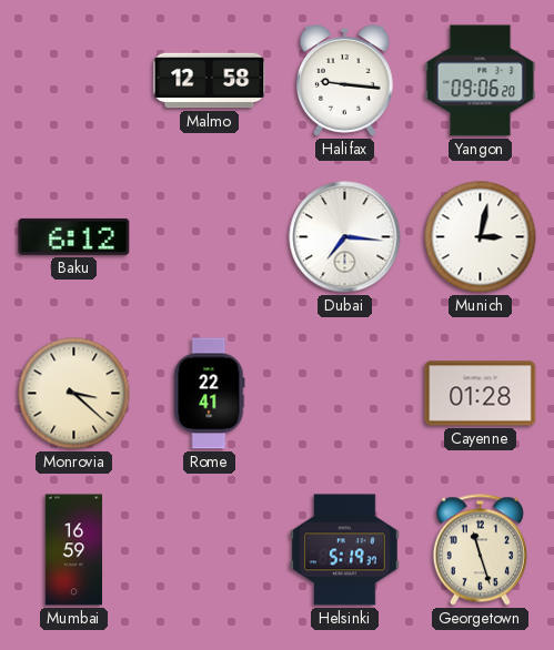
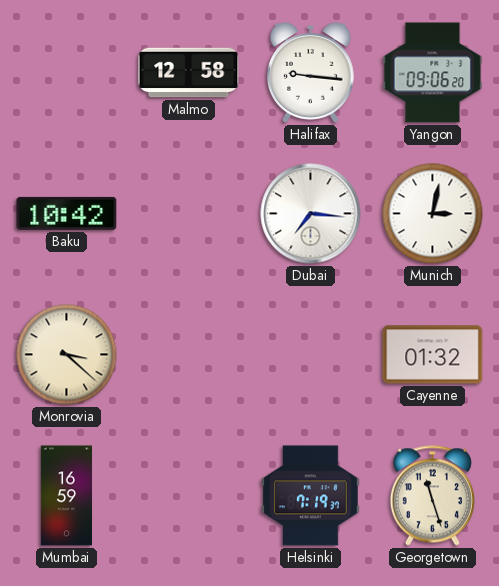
Baku: 6:12 -> 10:42 (67, 213)
Rome: 22:41 -> none (210, 394)
Cayenne: 01:28 -> 01:32 (433, 355)
Helsinki: 5:19 -> 7:19 (311, 496)
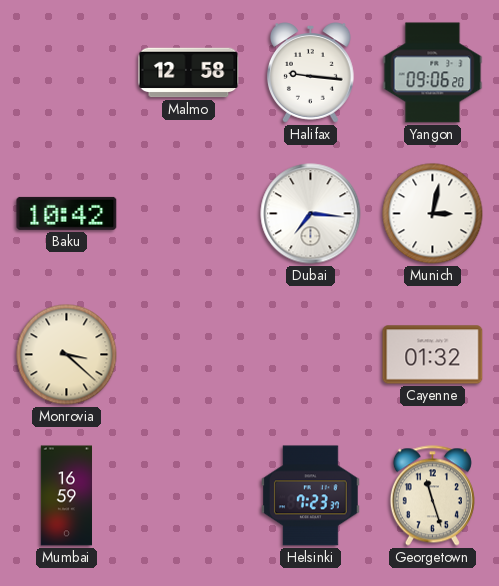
Helsinki: 7:19 -> 7:23 (311, 496)
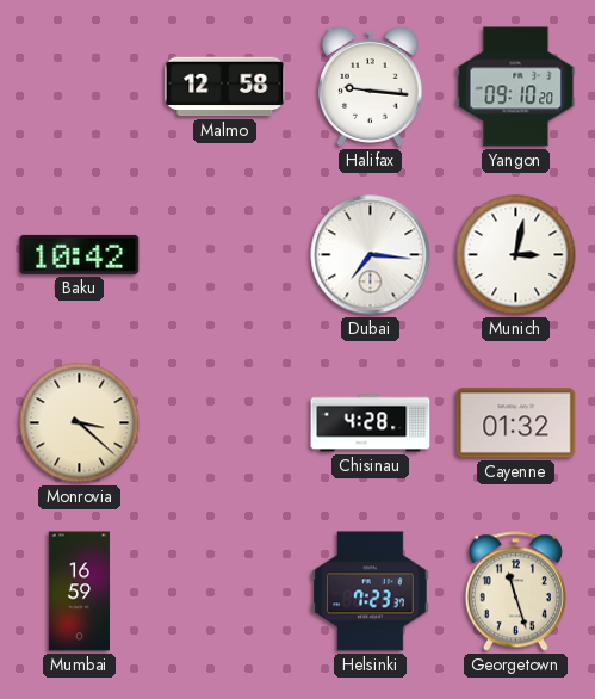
Yangon: 09:06 -> 09:10 (516, 87)
Chisinau: none -> 4:28 (371, 423)
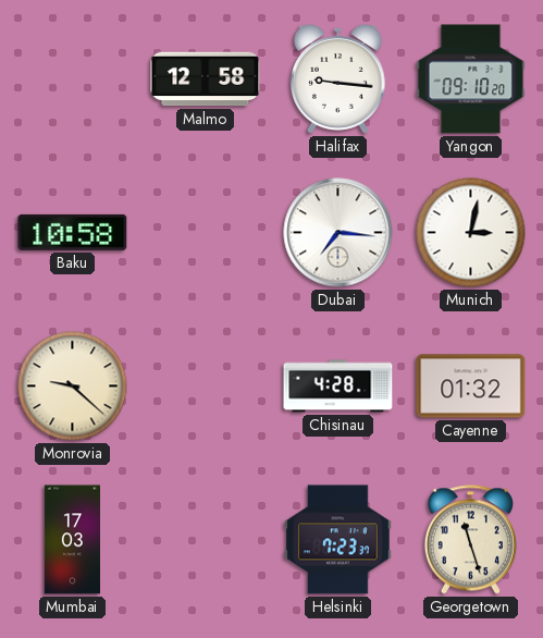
Baku: 10:42 -> 10:58 (73, 232)
Monrovia: 3:22 -> 9:22 (73, 387)
Mumbai: 16:59 -> 17:03 (72, 540)
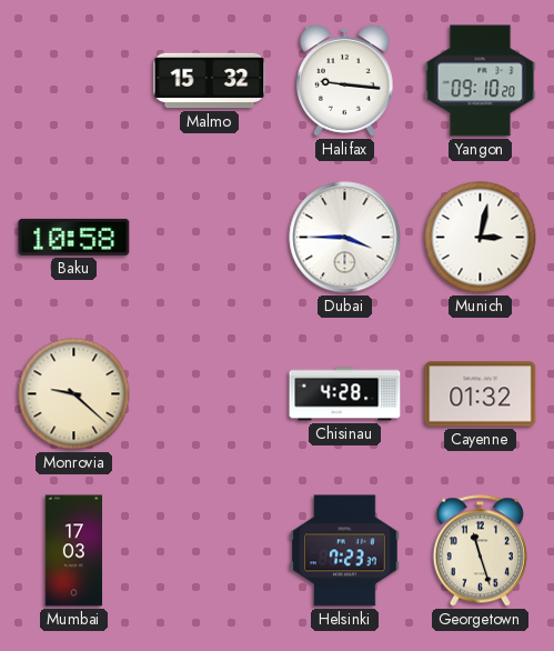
Malmo: 12:58 -> 15:32 (210, 81)
Dubai: 7:16 -> 3:45 (345, 238)
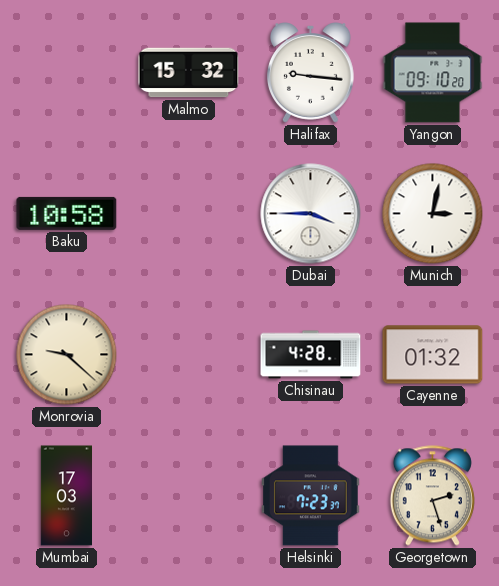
Georgetown: 11:27 -> 2:27 (432, 496)
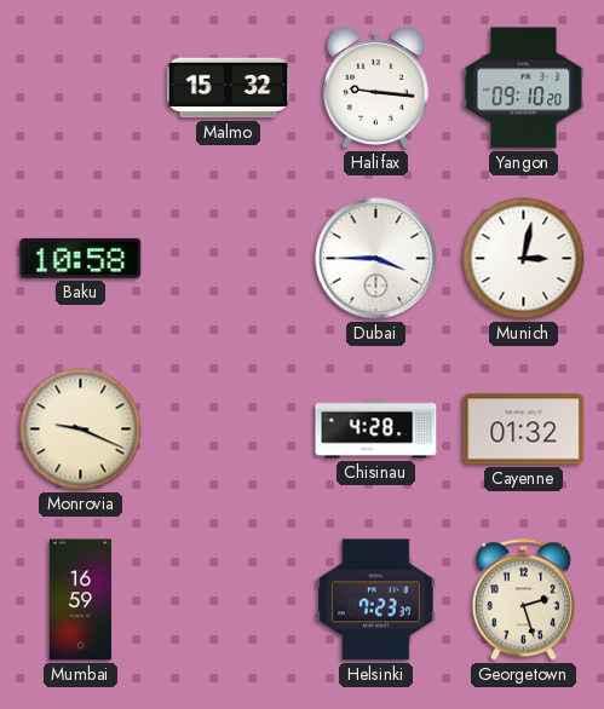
Monrovia: 9:22 -> 9:19 (81, 430)
Mumbai: 17:03 -> 16:59 (80, 600)
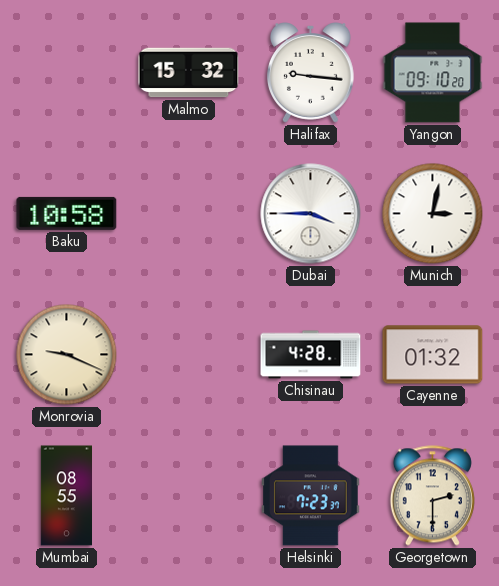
Mumbai: 16:59 -> 08:55 (66, 496)
Georgetown: 2:27 -> 2:30 (432, 496)
